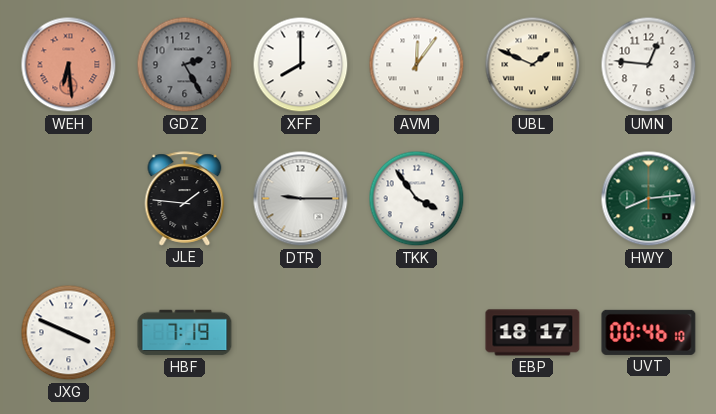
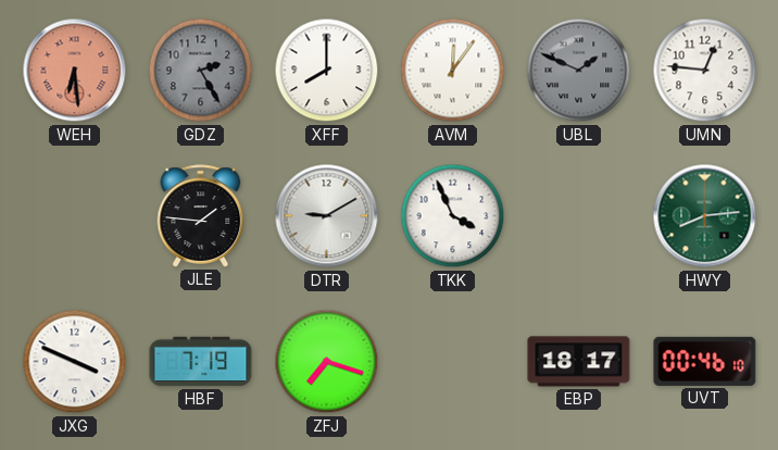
UBL dial: cream -> grey (579, 71)
DTR: 9:15 -> 9:10 (327, 216)
TKK: 3:54 -> 3:56 (453, 216)
ZFJ: none -> 7:18 (327, 362)
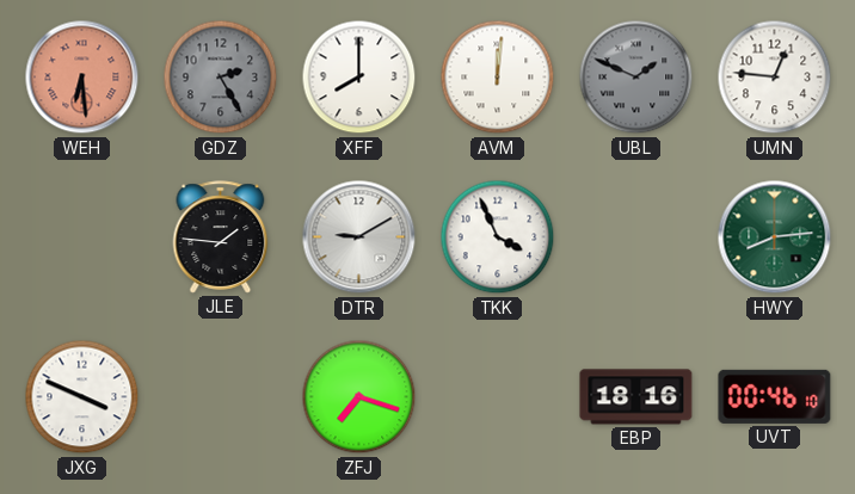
AVM: 12:06 -> 12:01 (498, 78)
HBF: 7:19 -> none (201, 362)
EBP: 18:17 -> 18:16 (636, 397)
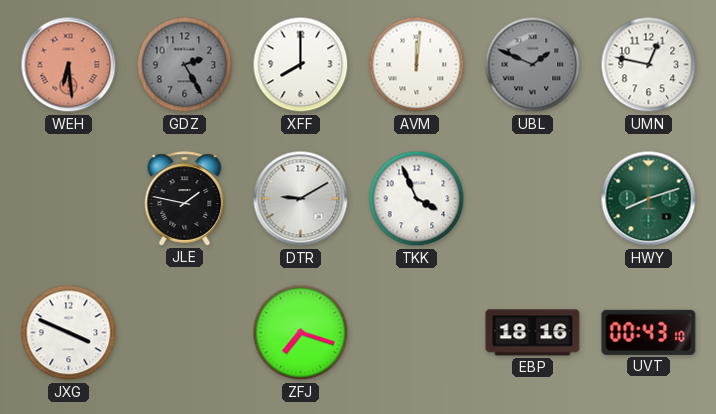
UMN: 12:46 -> 12:47 (649, 65)
JLE: 1:46 -> 1:47 (185, 199)
HWY: 8:14 -> 8:12 (649, 199)
UVT: 00:46 -> 00:43 (649, 332)
